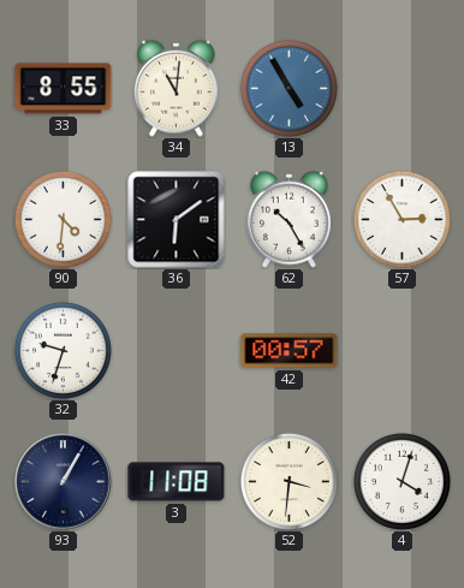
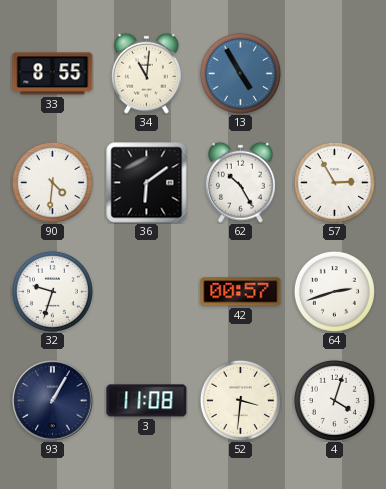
64: none -> 2:42 (334, 291)
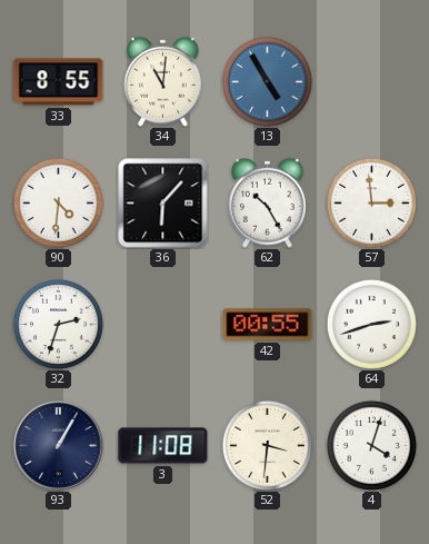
36: 6:09 -> 6:07 (163, 204)
57: 2:55 -> 2:59 (371, 202)
32: 9:33 -> 2:33 (58, 324)
42: 00:57 -> 00:55 (268, 325)
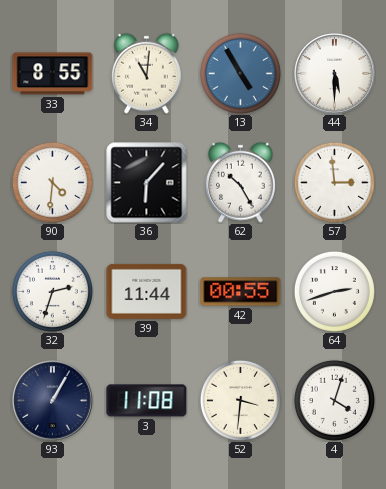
44: none -> 5:30 (335, 74)
39: none -> 11:44 (147, 291)
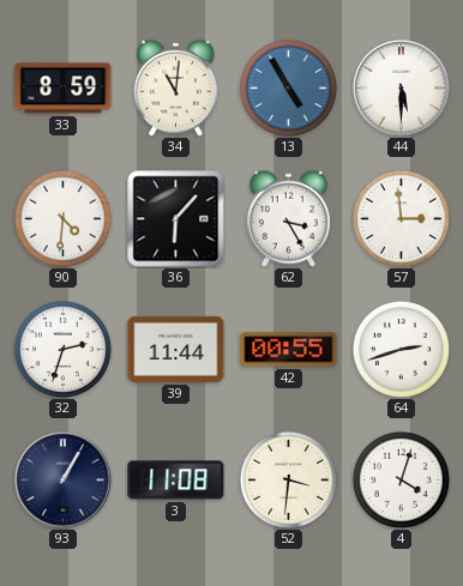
33: 8:55 -> 8:59 (64, 89)
62: 10:25 -> 3:25 (288, 218)
